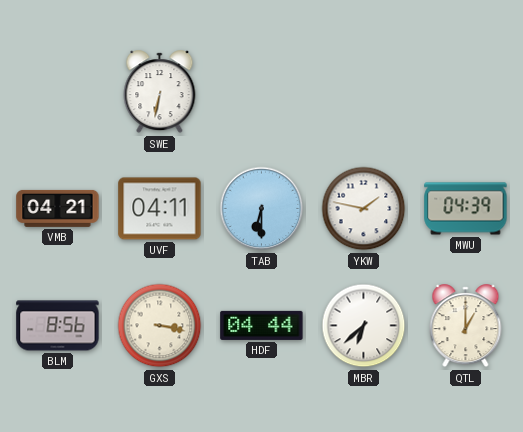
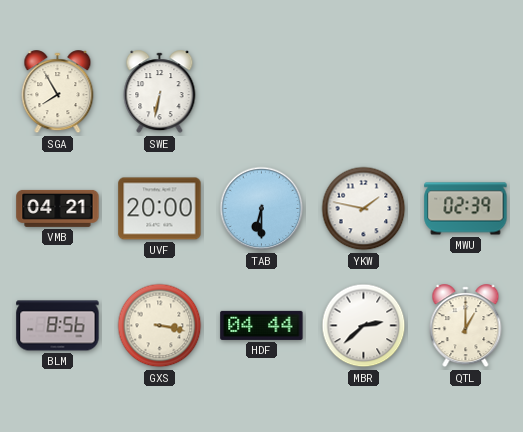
SGA: none -> 7:55 (58, 92)
UVF: 04:11 -> 20:00 (160, 209)
MWU: 04:39 -> 02:39 (466, 209)
MBR: 6:38 -> 2:38 (364, 326)
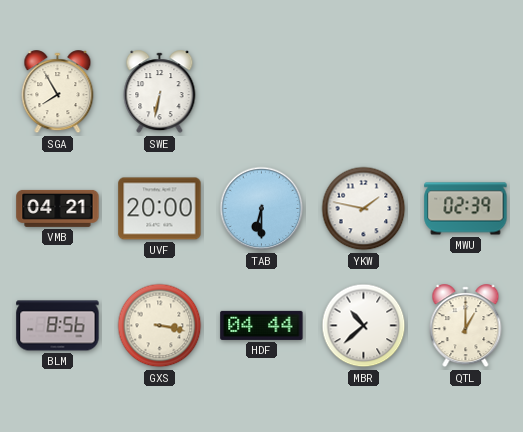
MBR: 2:38 -> 10:38 (364, 326)
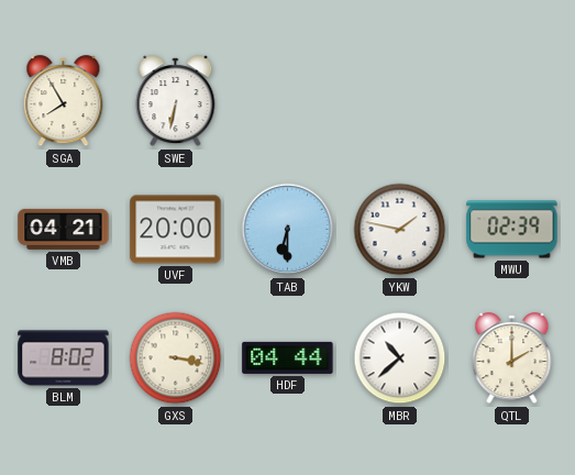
BLM: 8:56 -> 8:02 (64, 358)
QTL: 1:00 -> 2:00 (512, 358)
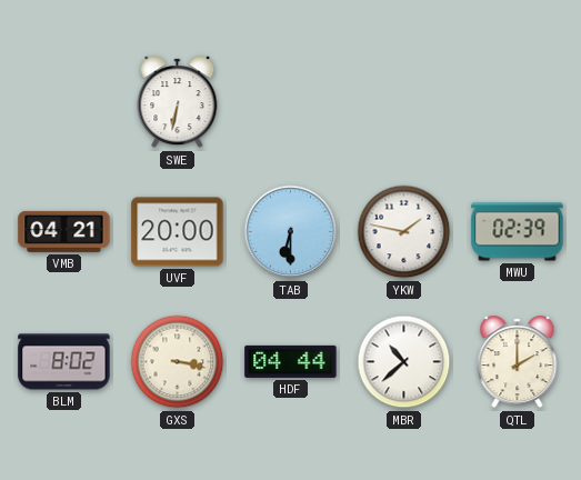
SGA: 7:55 -> none (64, 101)
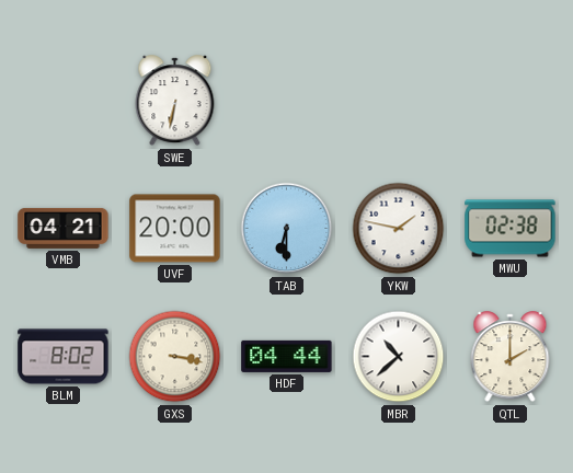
MWU: 02:39 -> 02:38 (511, 229)
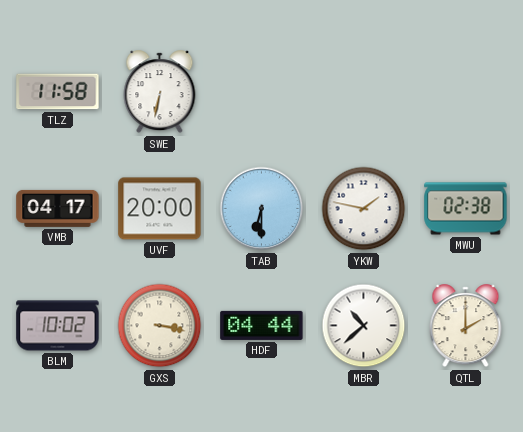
TLZ: none -> 11:58 (58, 92)
VMB: 04:21 -> 04:17 (58, 208)
BLM: 8:02 -> 10:02 (58, 326)
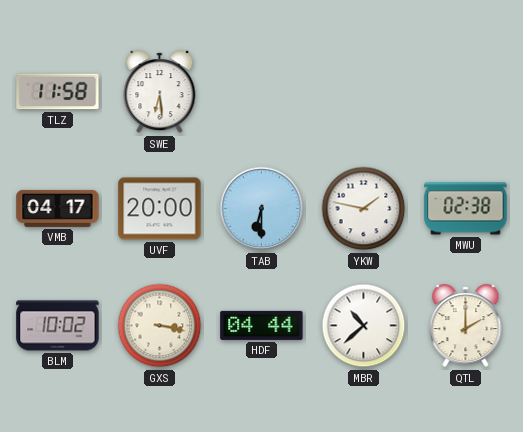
SWE: 6:32 -> 6:29 (160, 92)
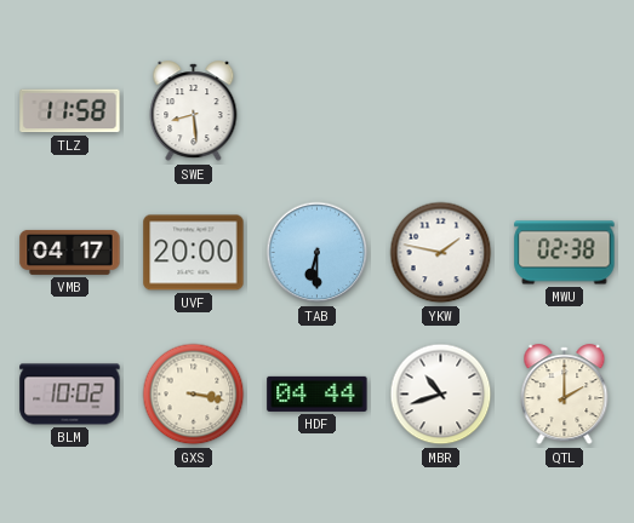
SWE: 6:29 -> 8:29 (194, 111)
MBR: 10:38 -> 10:42 (441, 395)
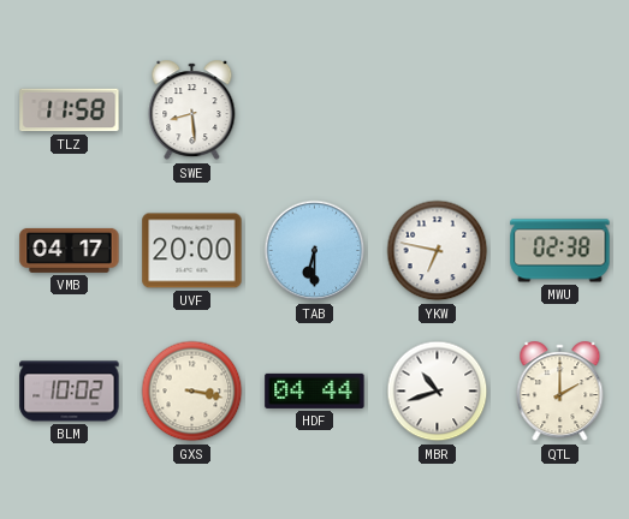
YKW: 1:47 -> 6:47 (438, 251)
